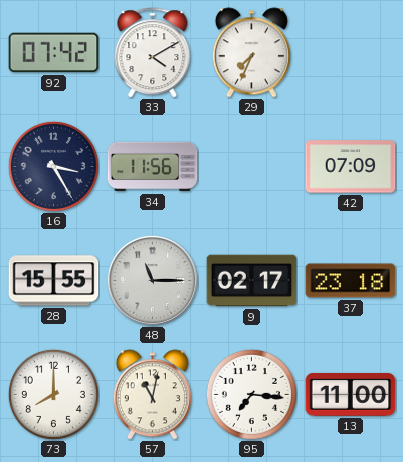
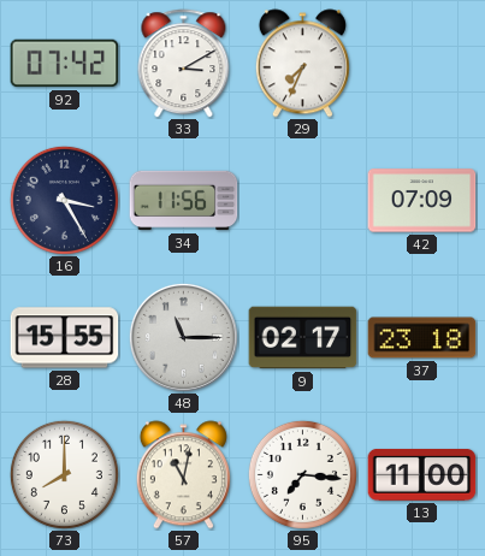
33: 4:10 -> 3:10 (184, 64)
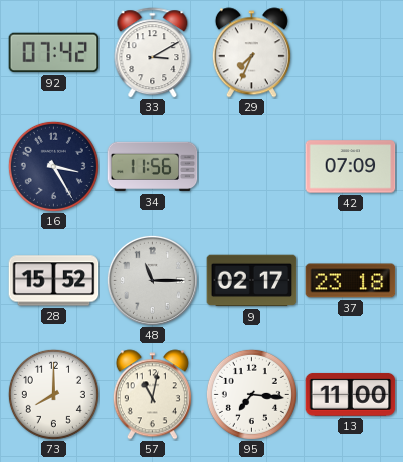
28: 15:55 -> 15:52 (54, 281)
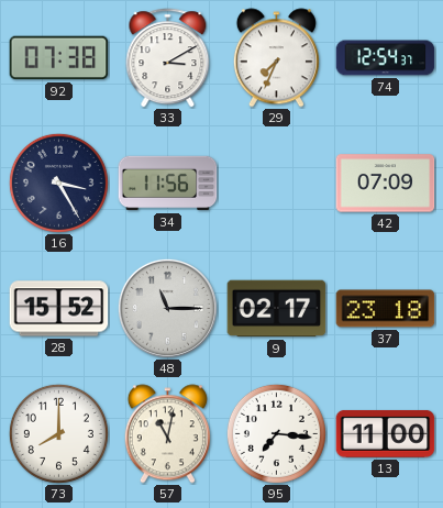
92: 07:42 -> 07:38 (59, 58)
74: none -> 12:54 (386, 58)
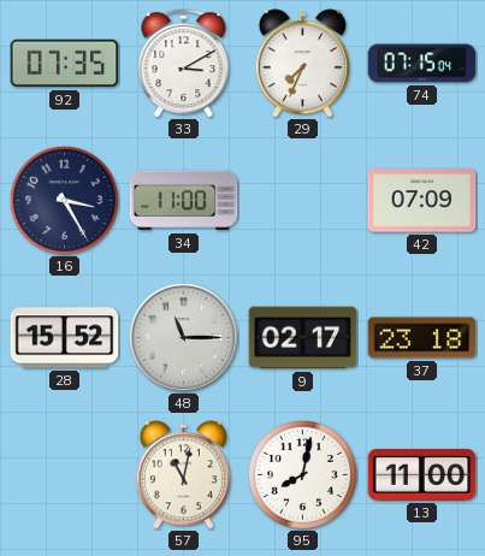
92: 07:38 -> 07:35 (65, 64)
74: 12:54 -> 07:15 (422, 64)
34: 11:56 -> 11:00 (184, 201)
73: 8:00 -> none (58, 433)
95: 7:16 -> 8:02 (302, 474)
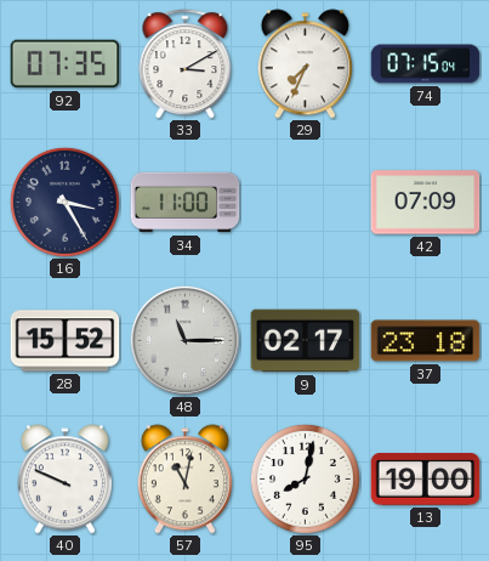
40: none -> 9:49 (64, 480)
13: 11:00 -> 19:00 (426, 478)
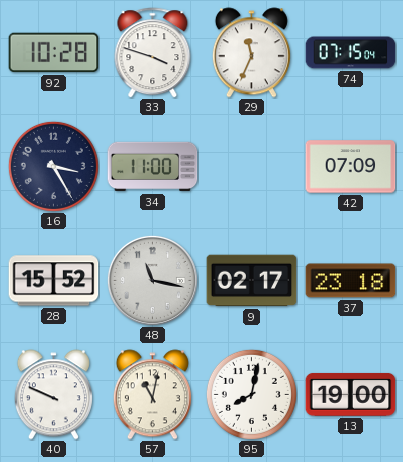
92: 07:35 -> 10:28 (54, 53)
33: 3:10 -> 3:48 (153, 53)
29: 7:34 -> 11:34 (251, 53)
48: 11:15 -> 11:17 (152, 280)
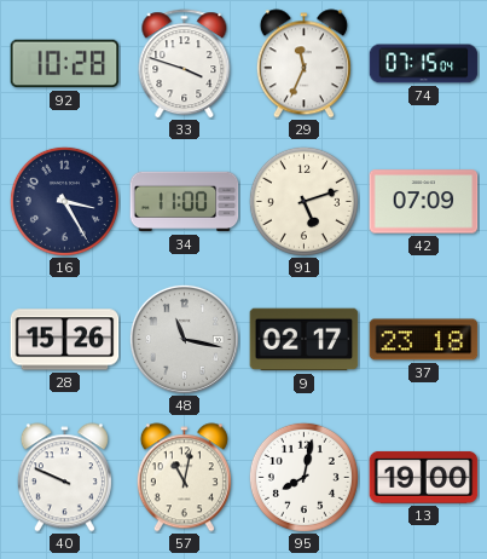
91: none -> 5:12 (303, 201)
28: 15:52 -> 15:26 (65, 340)
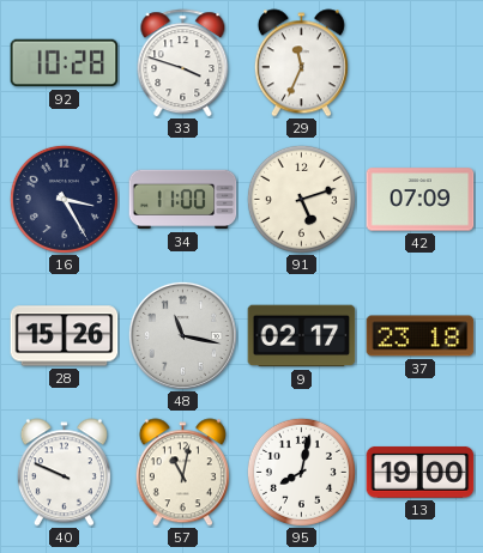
74: 07:15 -> none (424, 64)
